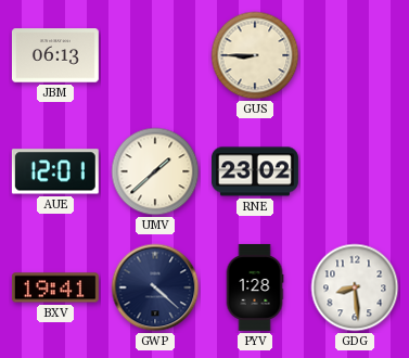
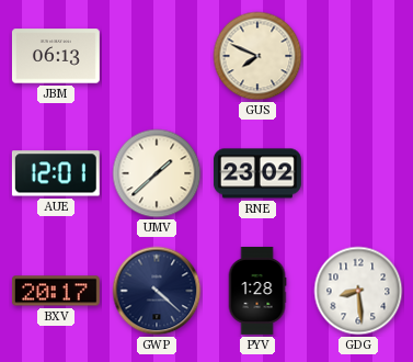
GUS: 8:45 -> 7:49 (257, 56)
BXV: 19:41 -> 20:17 (56, 291)
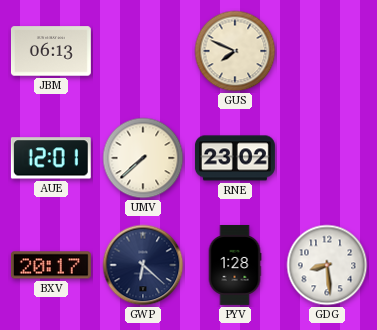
UMV: 1:38 -> 7:38 (143, 158)
GWP: 4:22 -> 6:22 (143, 265)
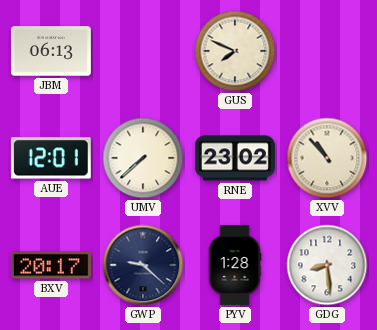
XVV: none -> 10:53 (327, 158)
GWP: 6:22 -> 9:22 (143, 265)
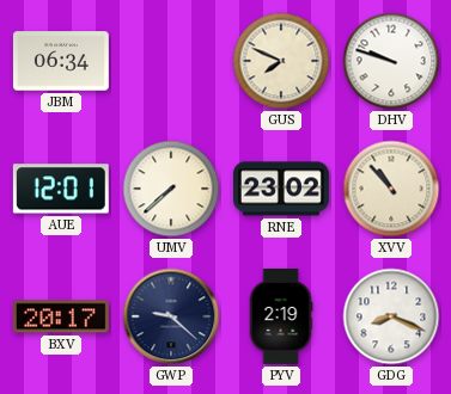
JBM: 06:13 -> 06:34 (61, 61)
DHV: none -> 9:48 (391, 61)
PYV: 1:28 -> 2:19 (281, 316)
GDG: 8:29 -> 8:19 (391, 316)
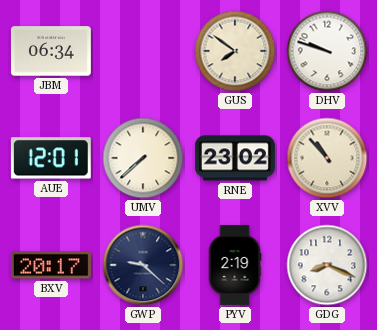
GUS: 7:49 -> 7:51 (235, 51)
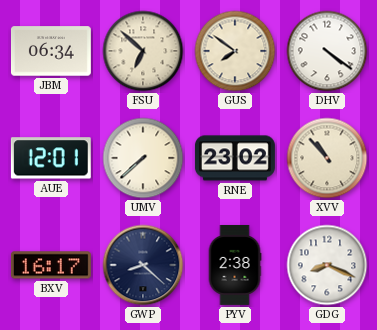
FSU: none -> 6:52 (143, 51)
DHV: 9:48 -> 4:21 (327, 51)
BXV: 20:17 -> 16:17 (51, 265)
GWP: 9:22 -> 8:22 (143, 265)
PYV: 2:19 -> 2:38 (235, 265)
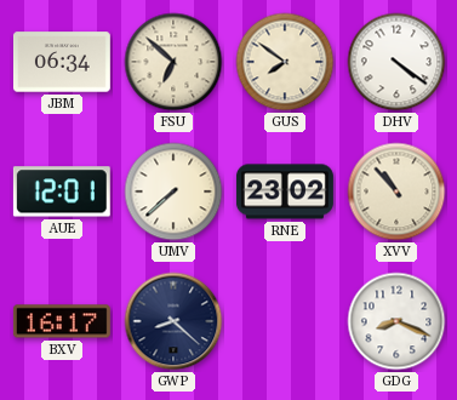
PYV: 2:38 -> none (235, 265)
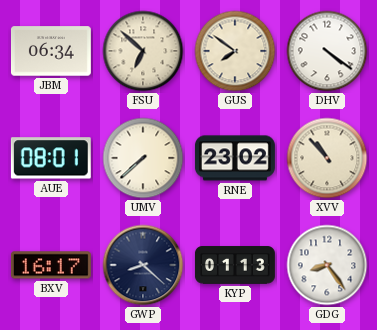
AUE: 12:01 -> 08:01 (51, 158)
KYP: none -> 01:13 (235, 265)
GDG: 8:19 -> 8:24 (327, 265)
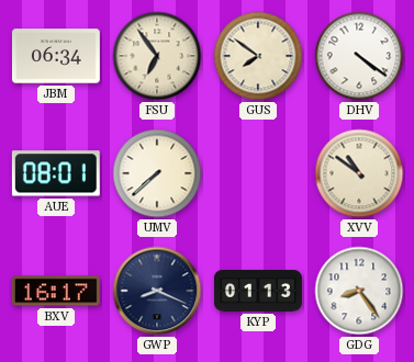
FSU: 6:52 -> 6:54 (157, 56)
RNE: 23:02 -> none (235, 158)
XVV: 10:53 -> 10:51 (359, 173)
GWP: 8:22 -> 8:19 (157, 291)
